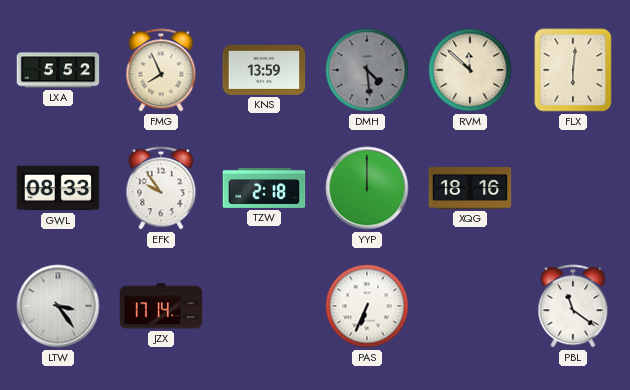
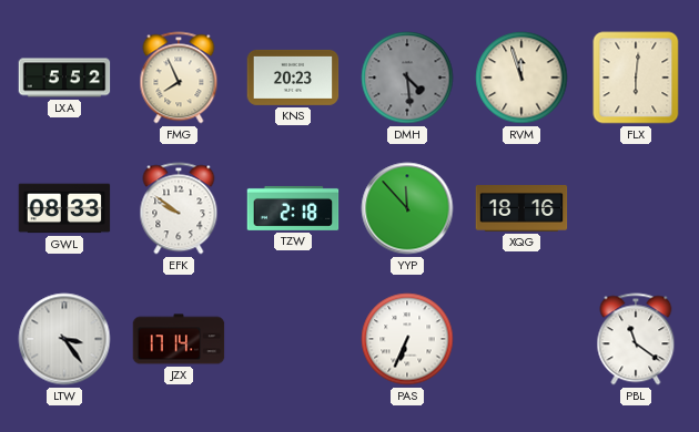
KNS: 13:59 -> 20:23 (293, 78)
RVM: 11:52 -> 11:57 (521, 78)
EFK: 9:54 -> 9:51 (179, 208)
YYP: 12:00 -> 11:53 (407, 208)
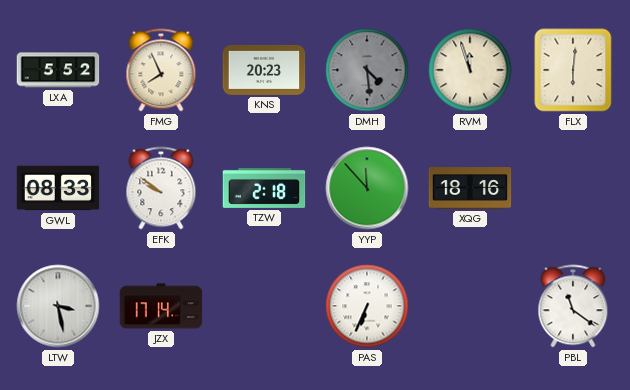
LTW: 3:24 -> 3:28 (58, 306)
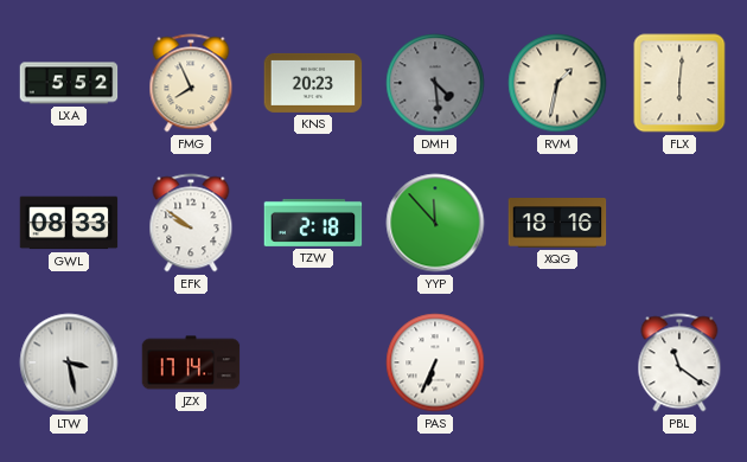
RVM: 11:57 -> 1:32 (557, 83)
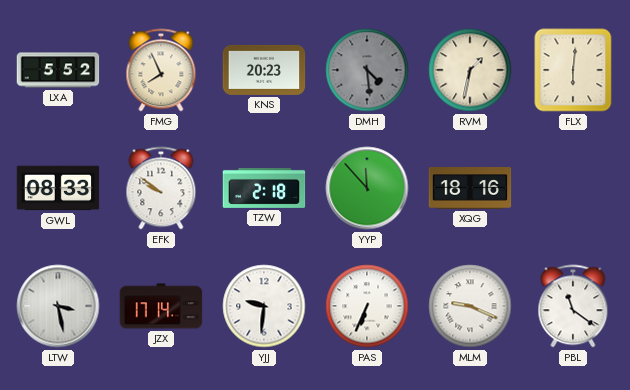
YJJ: none -> 9:31 (264, 306)
MLM: none -> 9:19 (470, 306)
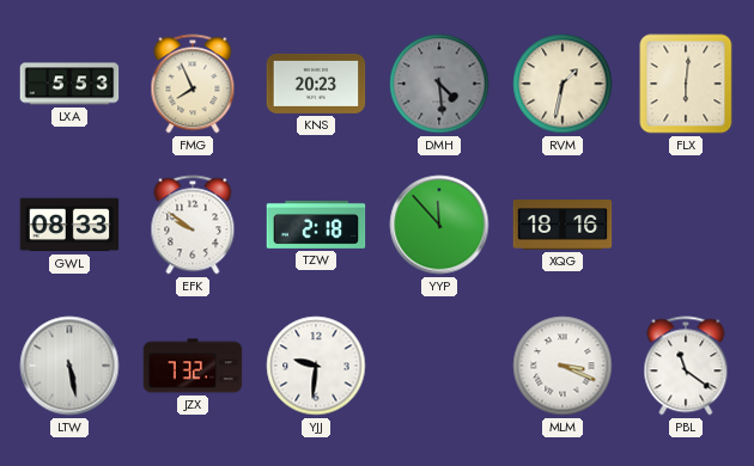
LXA: 5:52 -> 5:53 (69, 84)
LTW: 3:28 -> 5:28 (69, 366)
JZX: 17:14 -> 7:32 (193, 366)
PAS: 6:34 -> none (367, 306)
MLM: 9:19 -> 3:19 (563, 366)
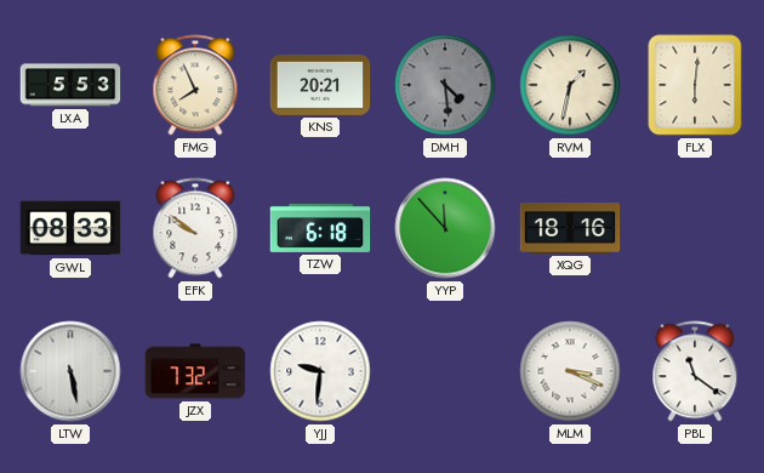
KNS: 20:23 -> 20:21 (320, 85)
TZW: 2:18 -> 6:18 (320, 228)
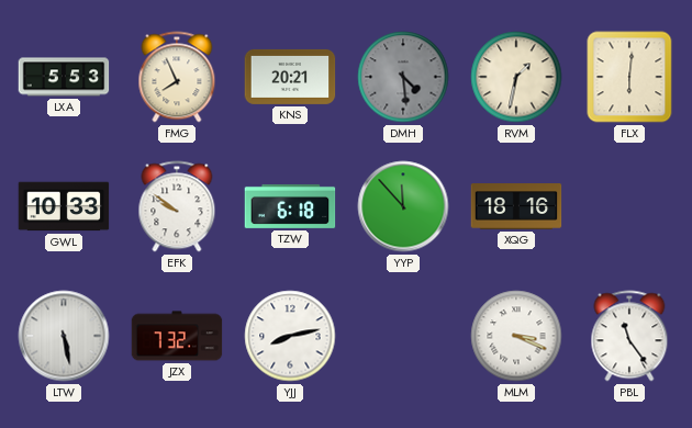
GWL: 08:33 -> 10:33 (64, 206)
YJJ: 9:31 -> 8:13 (290, 336)
PBL: 11:21 -> 11:24 (629, 336)
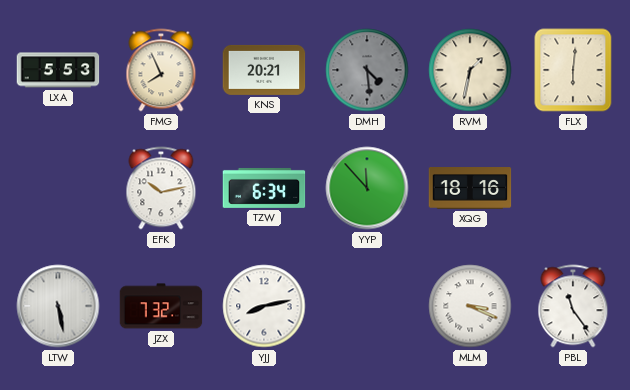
GWL: 10:33 -> none (64, 206)
EFK: 9:51 -> 10:13 (161, 188)
TZW: 6:18 -> 6:34 (264, 188)
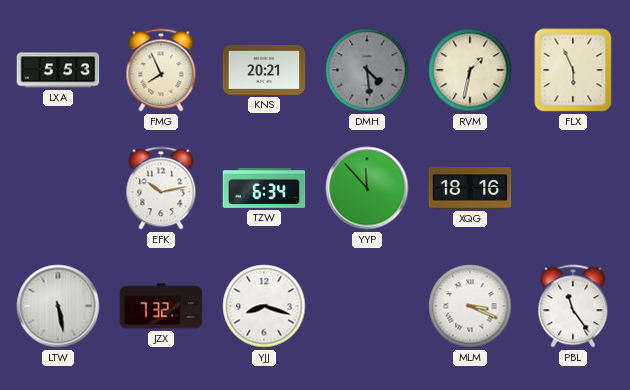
FLX: 6:01 -> 5:56 (573, 70)
YJJ: 8:13 -> 8:18 (264, 306)
